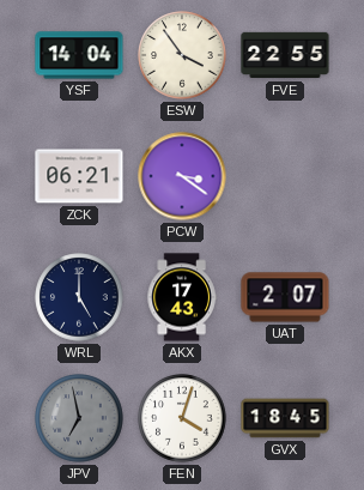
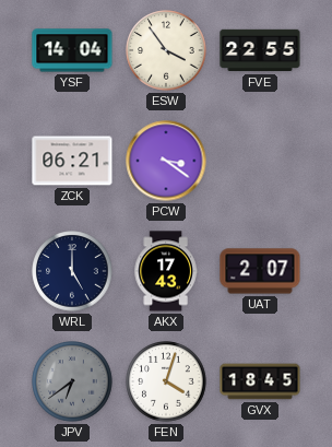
JPV: 6:58 -> 6:39 (72, 381)
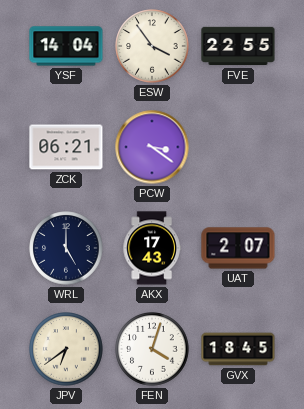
JPV dial: grey -> cream (66, 349)
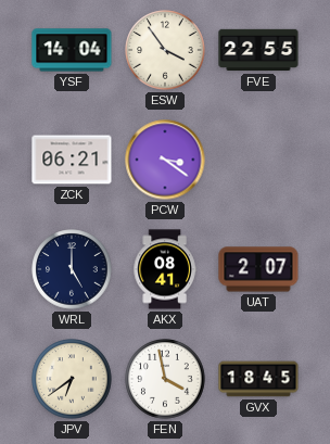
AKX: 17:43 -> 08:41 (165, 269)
FEN: 4:03 -> 3:58 (165, 379)
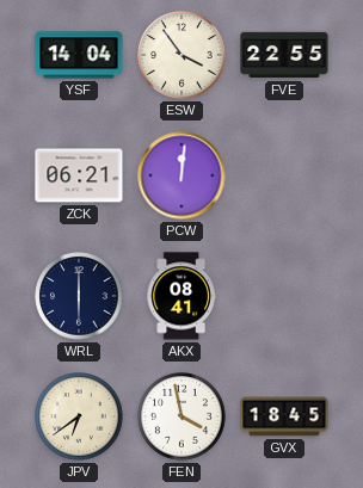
PCW: 3:21 -> 12:01 (181, 175)
WRL: 5:00 -> 6:00 (79, 296)
UAT: 2:07 -> none (258, 269)
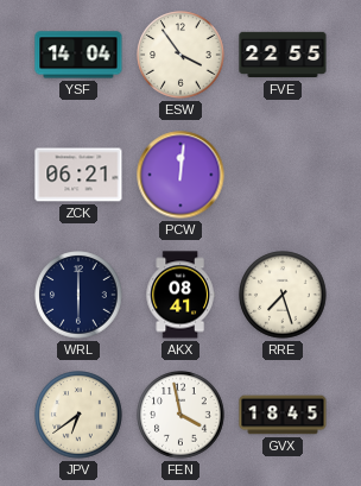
RRE: none -> 7:27 (283, 295)
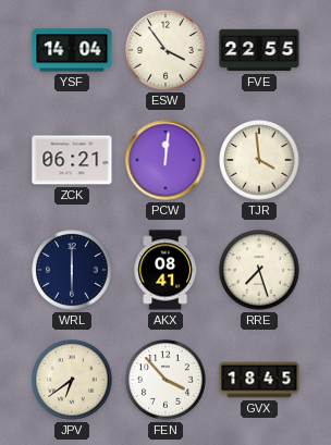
TJR: none -> 3:59 (259, 160)
FEN: 3:58 -> 3:53 (165, 380)
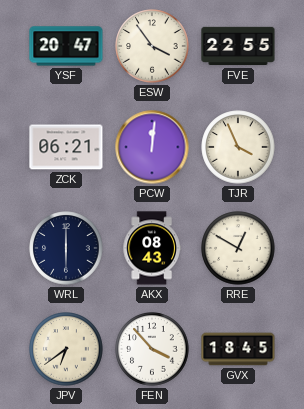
YSF: 14:04 -> 20:47 (66, 46)
TJR: 3:59 -> 3:56 (238, 147)
AKX: 08:41 -> 08:43 (152, 248)
RRE: 7:27 -> 12:50 (238, 248)
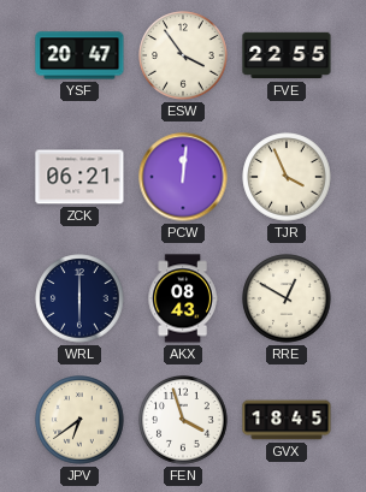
FEN: 3:53 -> 3:57 (183, 420)
